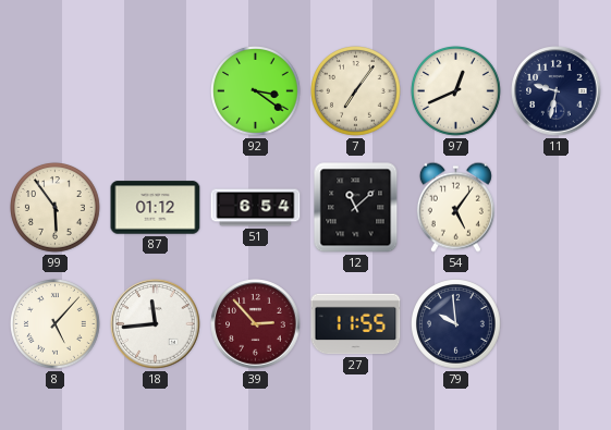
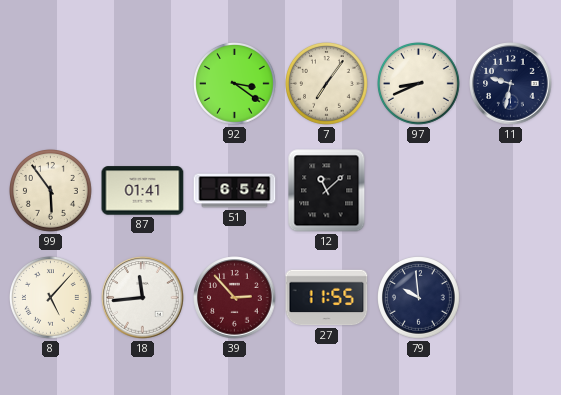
97: 12:41 -> 8:41 (419, 84)
87: 01:12 -> 01:41 (143, 191)
54: 5:06 -> none (455, 207)
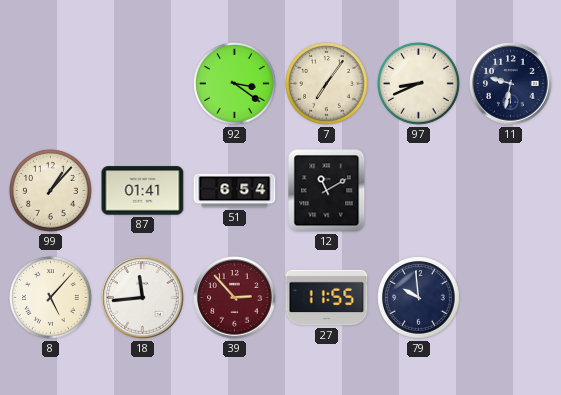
99: 5:54 -> 1:07 (51, 191)
12: 11:08 -> 11:10 (327, 191)
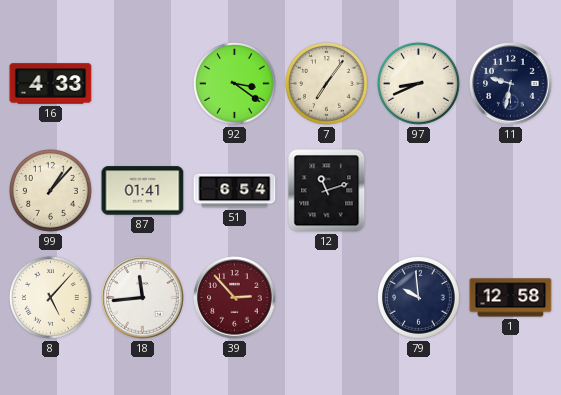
16: none -> 4:33 (51, 84)
12: 11:10 -> 11:12 (327, 191)
27: 11:55 -> none (327, 298)
1: none -> 12:58 (511, 298)
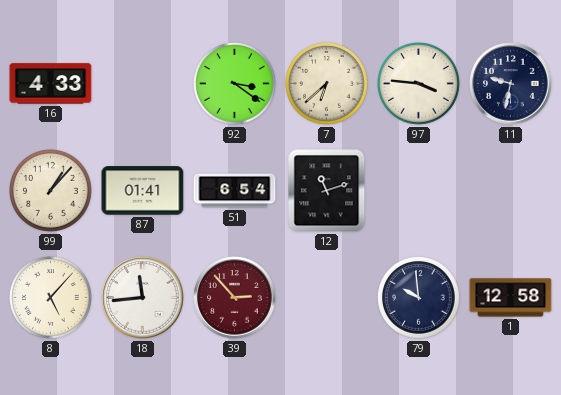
7: 7:06 -> 6:38 (327, 84)
97: 8:41 -> 3:46 (419, 84)
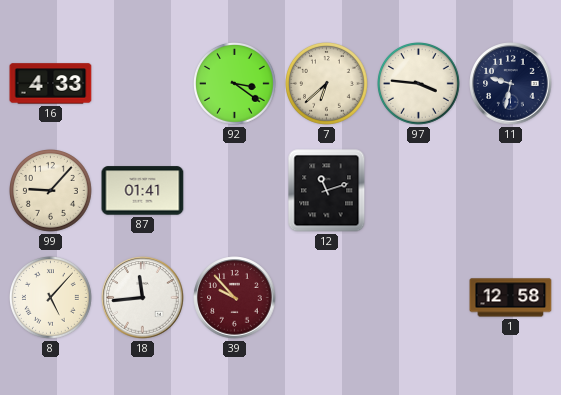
99: 1:07 -> 9:07 (51, 191)
51: 6:54 -> none (235, 191)
39: 2:53 -> 9:53 (235, 298)
79: 9:59 -> none (419, 298)
